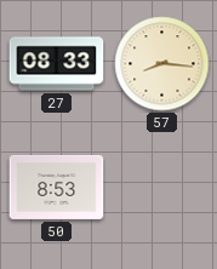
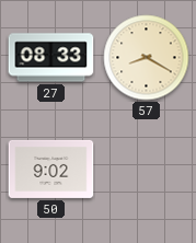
57: 8:16 -> 8:20 (147, 58)
50: 8:53 -> 9:02 (51, 169)
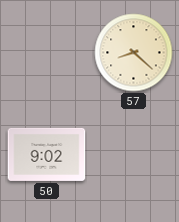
27: 08:33 -> none (51, 58)
57: 8:20 -> 8:22 (134, 53)
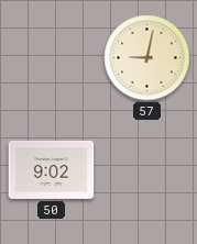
57: 8:22 -> 9:02 (147, 58)
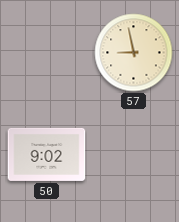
57: 9:02 -> 8:58 (134, 53)
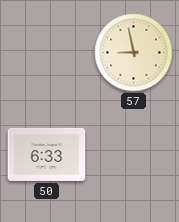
50: 9:02 -> 6:33 (47, 154)
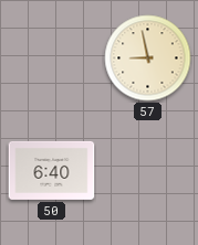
50: 6:33 -> 6:40 (52, 170)
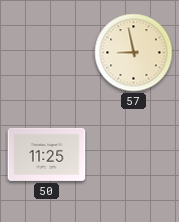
50: 6:40 -> 11:25 (47, 154)
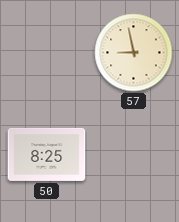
50: 11:25 -> 8:25 (47, 154)
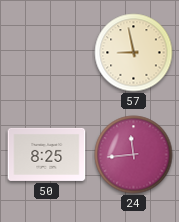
24: none -> 11:44 (134, 155)
